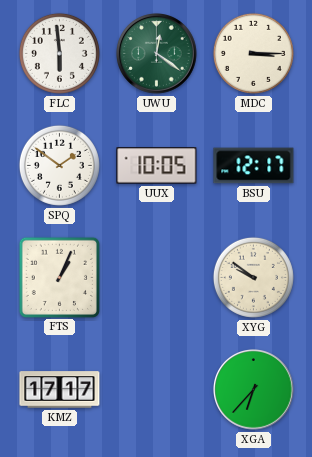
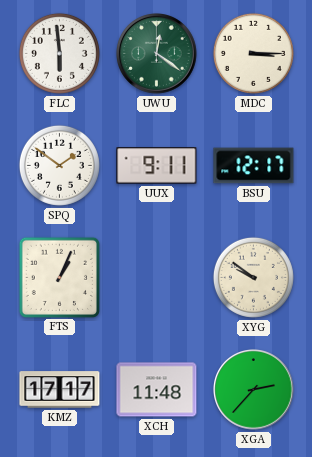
UUX: 10:05 -> 9:11 (157, 166)
XCH: none -> 11:48 (157, 390)
XGA: 6:37 -> 2:37 (254, 390)
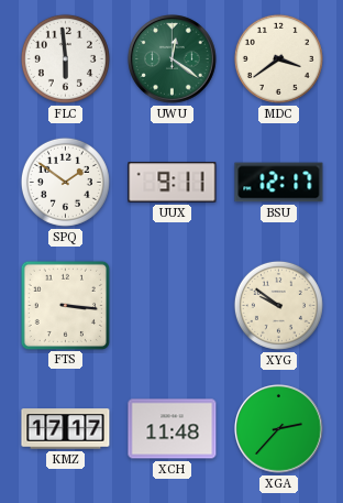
MDC: 3:15 -> 3:39 (278, 58)
FTS: 1:04 -> 3:16 (65, 305)
